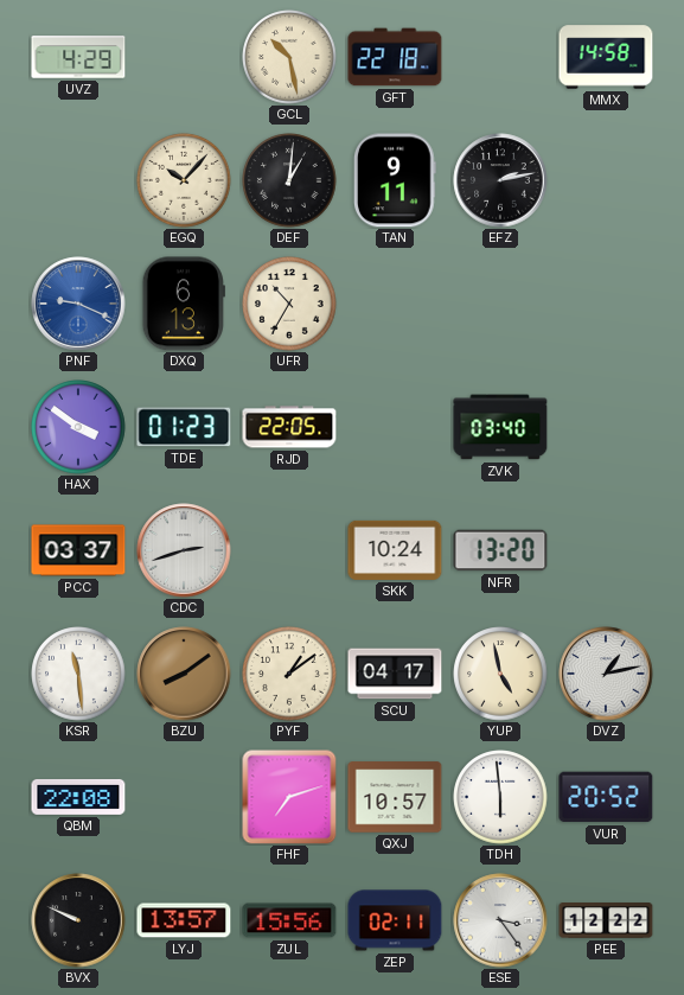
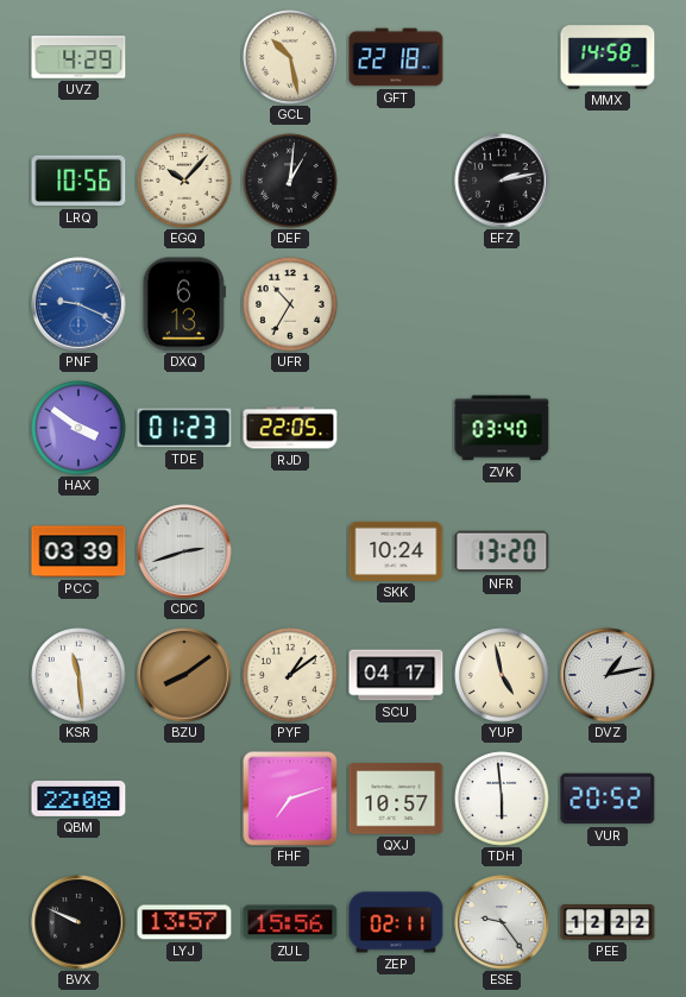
LRQ: none -> 10:56 (78, 181)
TAN: 9:11 -> none (395, 180)
PCC: 03:37 -> 03:39 (78, 551)
ESE: 3:24 -> 9:24 (502, 922)
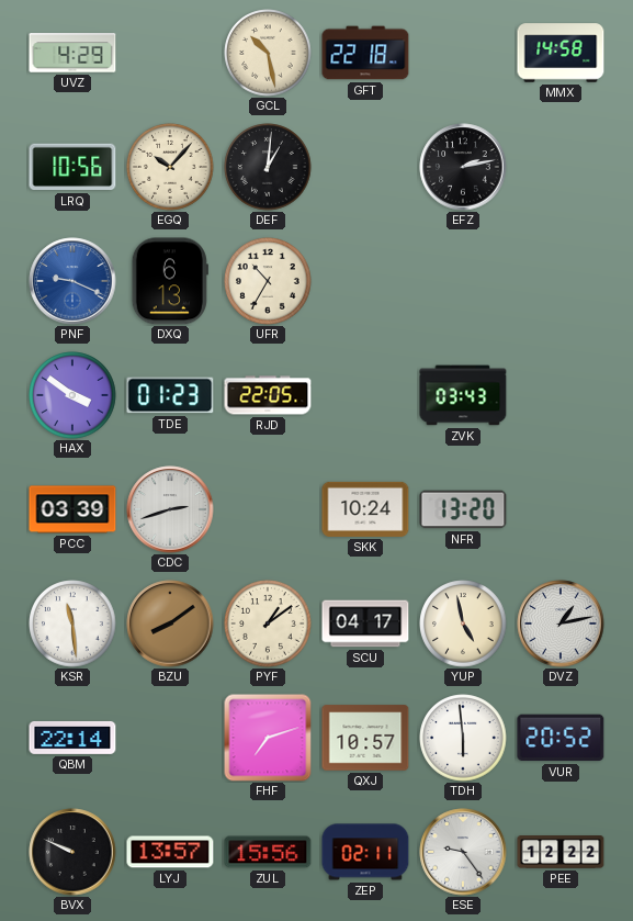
ZVK: 03:40 -> 03:43 (463, 395)
QBM: 22:08 -> 22:14 (72, 738)
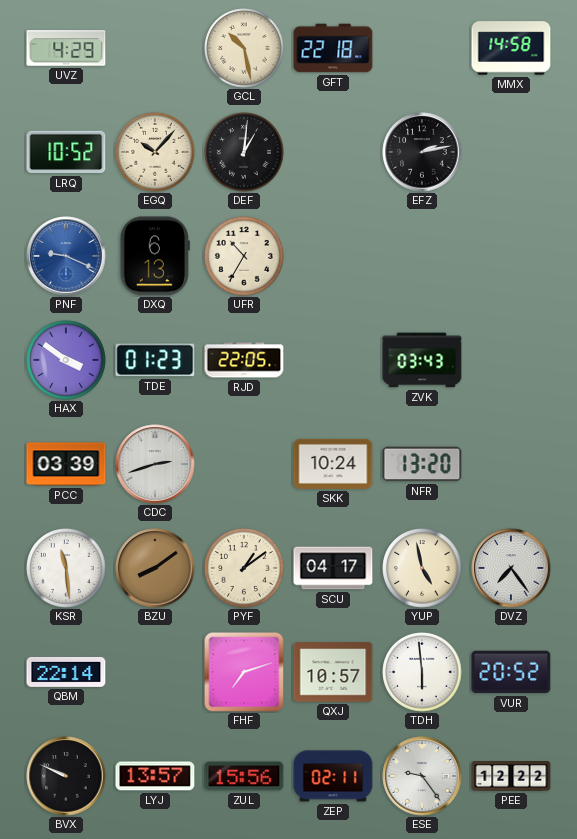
LRQ: 10:56 -> 10:52 (66, 152)
DVZ: 1:13 -> 7:24 (511, 568)
